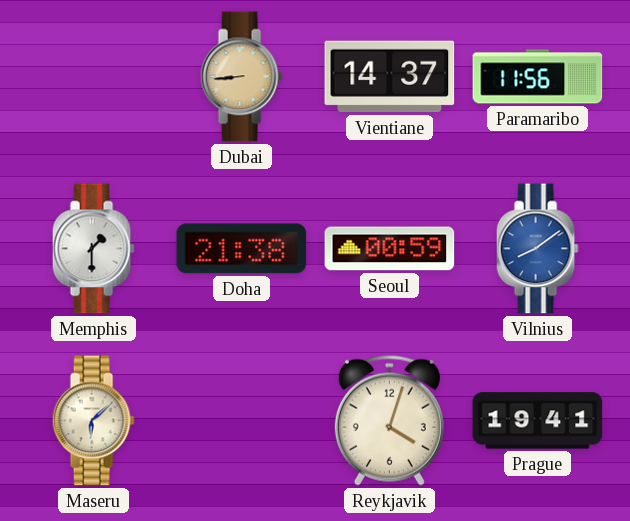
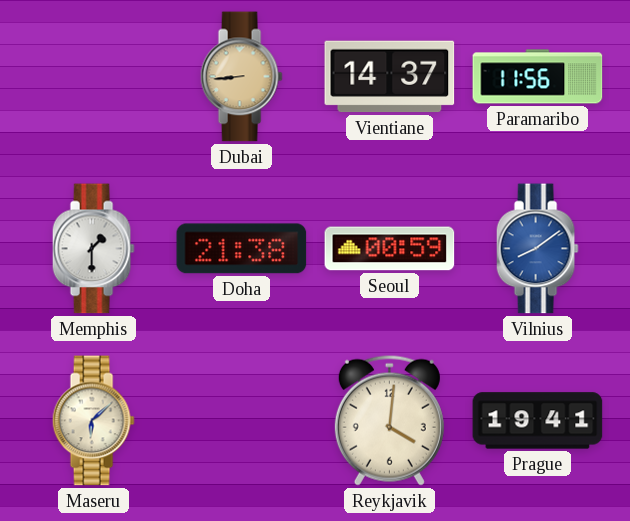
Reykjavik: 4:03 -> 4:01 (389, 420)
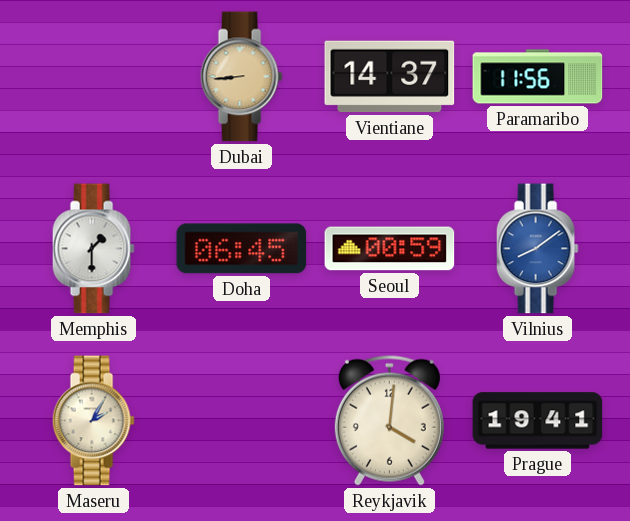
Doha: 21:38 -> 06:45 (242, 249)
Maseru: 6:08 -> 2:05 (93, 421)
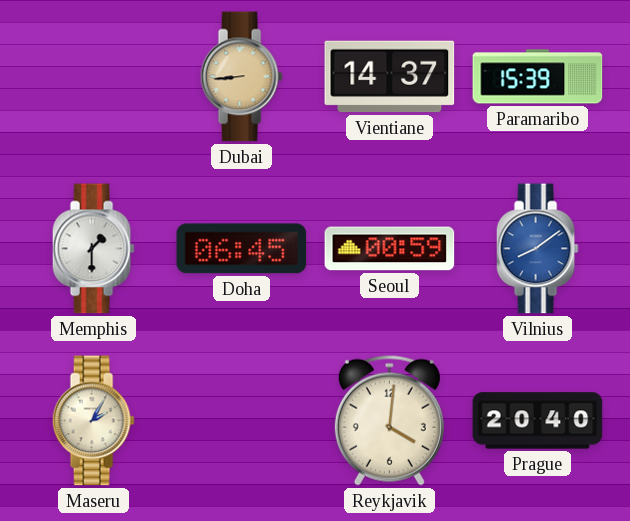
Paramaribo: 11:56 -> 15:39 (538, 77)
Prague: 19:41 -> 20:40 (538, 421)
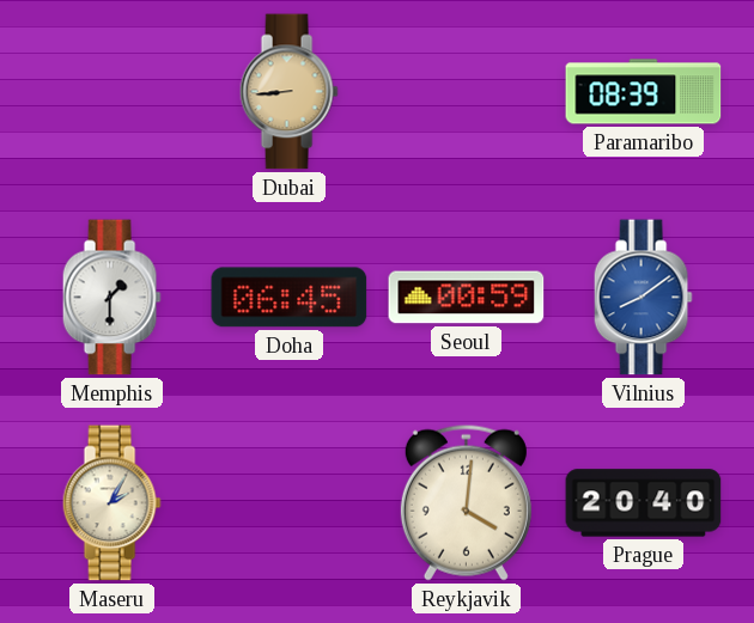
Vientiane: 14:37 -> none (390, 77)
Paramaribo: 15:39 -> 08:39 (644, 92)
